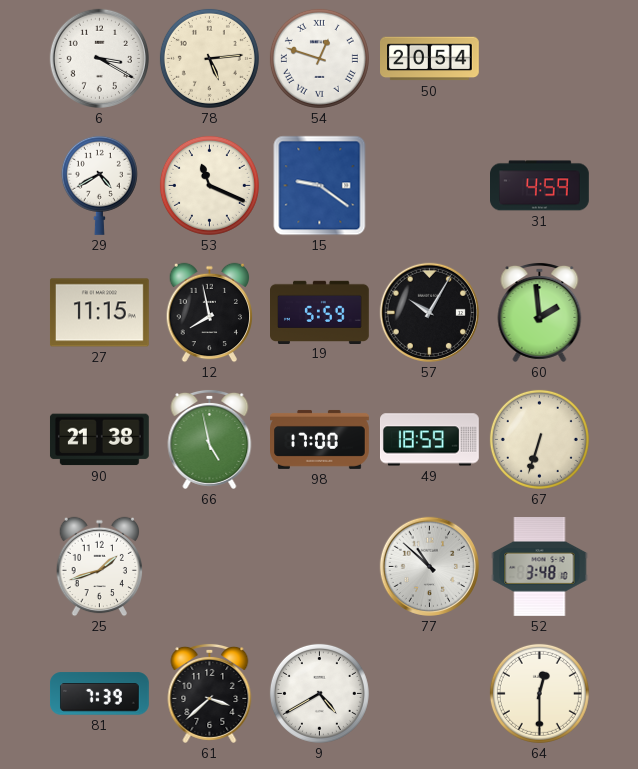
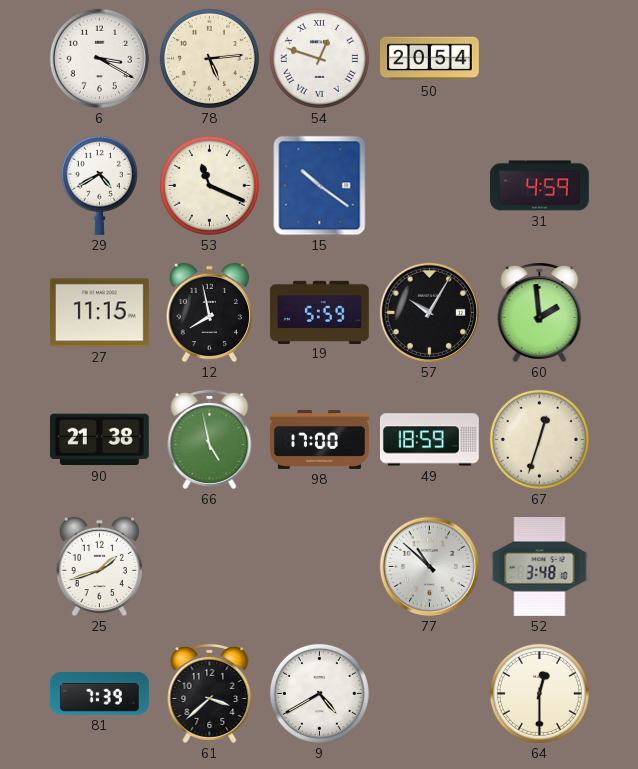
15: 9:21 -> 10:21 (320, 186)
67: 6:33 -> 12:33 (539, 439)
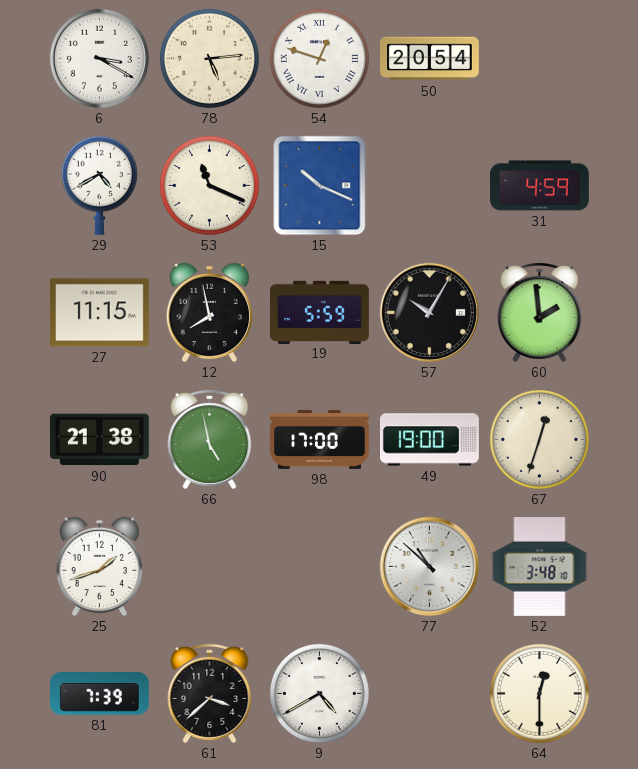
15: 10:21 -> 10:19 (320, 186)
49: 18:59 -> 19:00 (430, 440)
